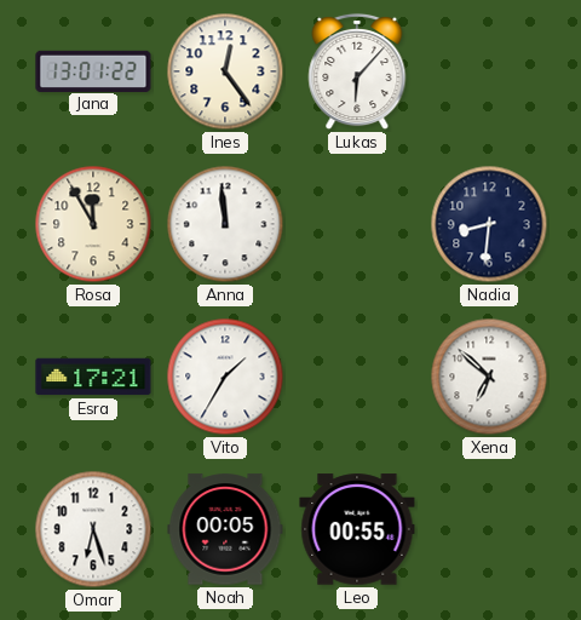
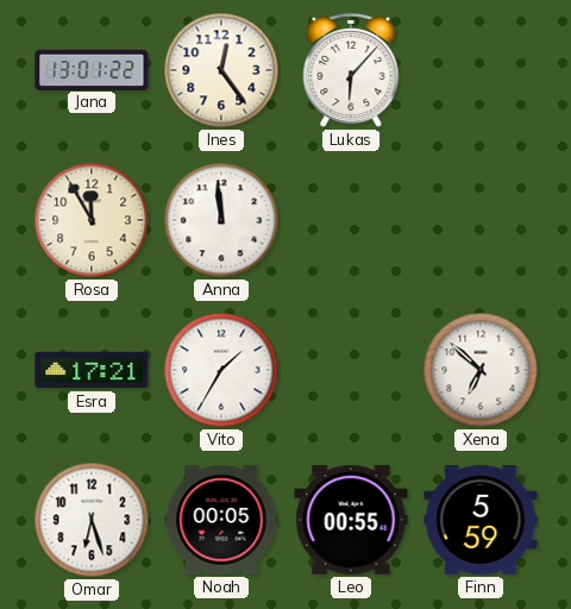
Nadia: 8:31 -> none (489, 224)
Finn: none -> 5:59 (481, 521)
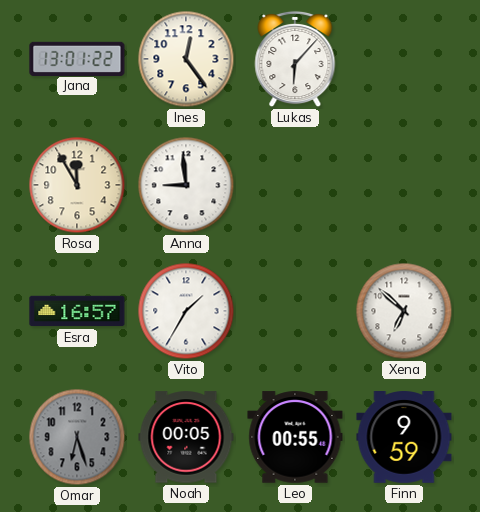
Anna: 11:59 -> 8:59 (186, 185)
Esra: 17:21 -> 16:57 (77, 311)
Omar dial: white -> grey (77, 437)
Finn: 5:59 -> 9:59 (404, 438)
